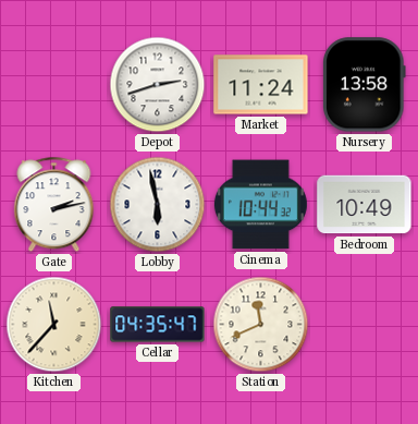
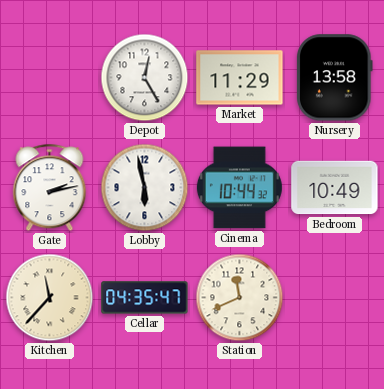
Depot: 2:42 -> 12:25 (145, 78)
Market: 11:24 -> 11:29 (240, 78)
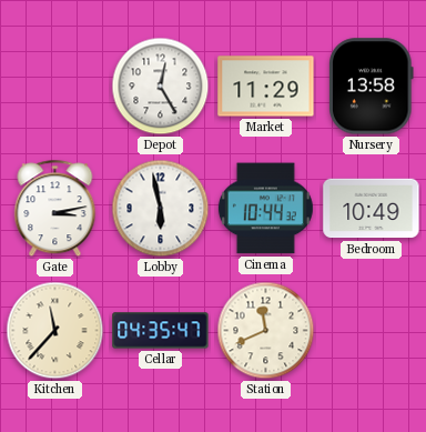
Gate: 2:13 -> 3:13 (55, 209)
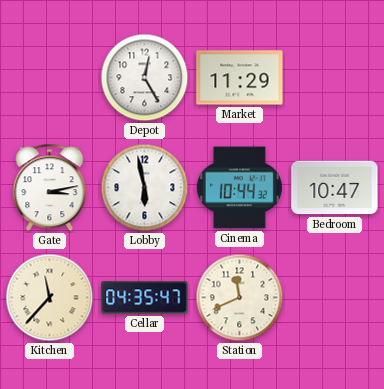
Nursery: 13:58 -> none (372, 87)
Bedroom: 10:49 -> 10:47 (335, 188)
